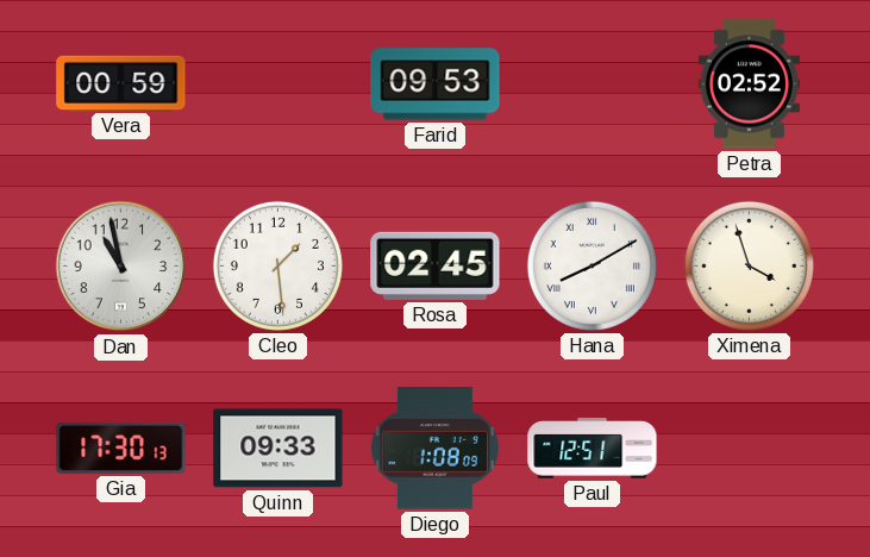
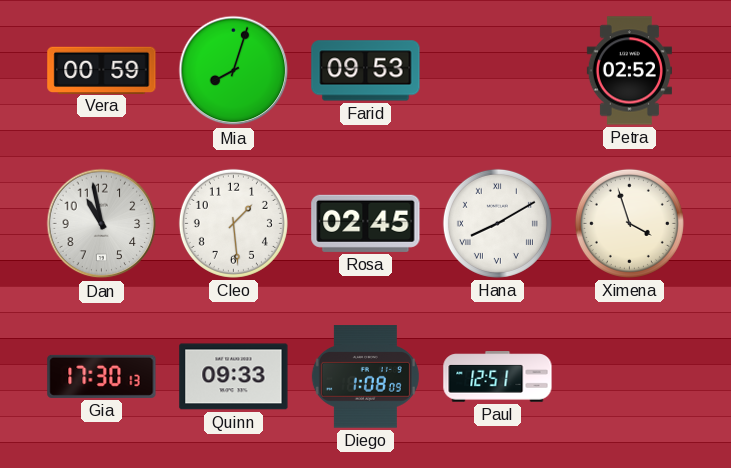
Mia: none -> 8:03 (234, 71)
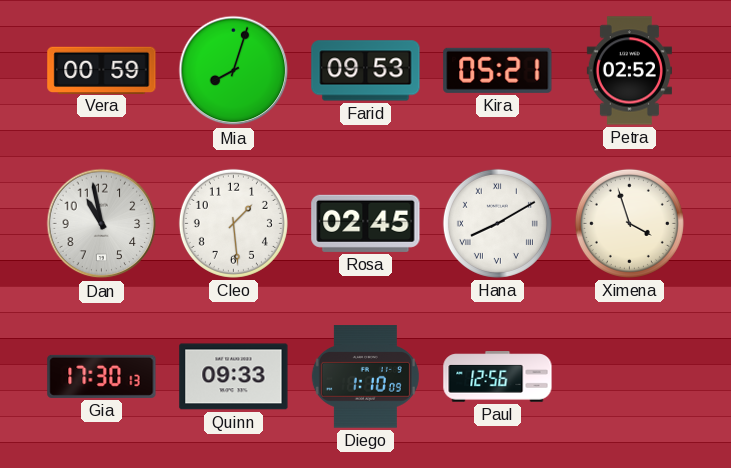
Kira: none -> 05:21 (498, 70)
Diego: 1:08 -> 1:10 (365, 377)
Paul: 12:51 -> 12:56 (498, 377)
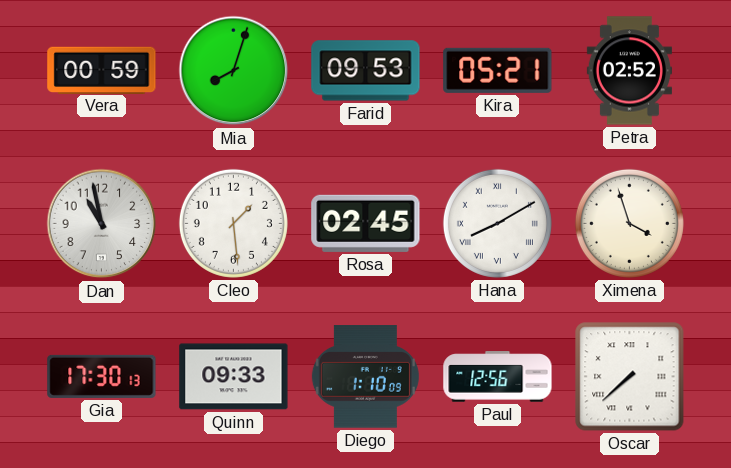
Oscar: none -> 7:38 (630, 377)
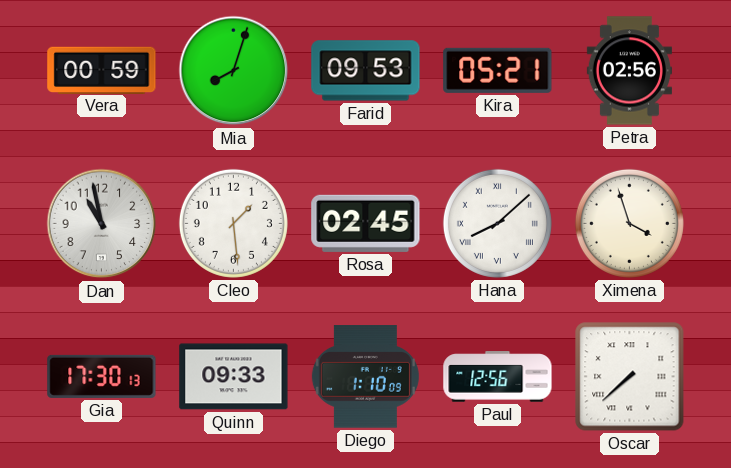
Petra: 02:52 -> 02:56 (629, 71)
Hana: 8:10 -> 8:08 (497, 223)
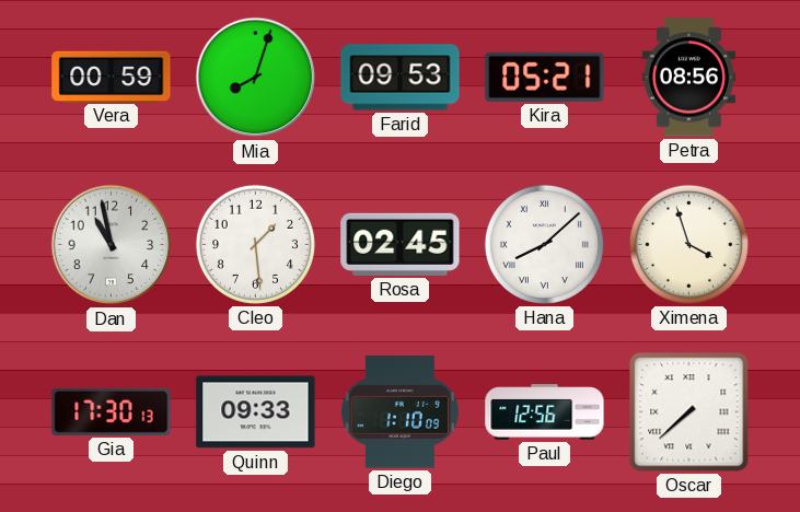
Petra: 02:56 -> 08:56 (688, 78)
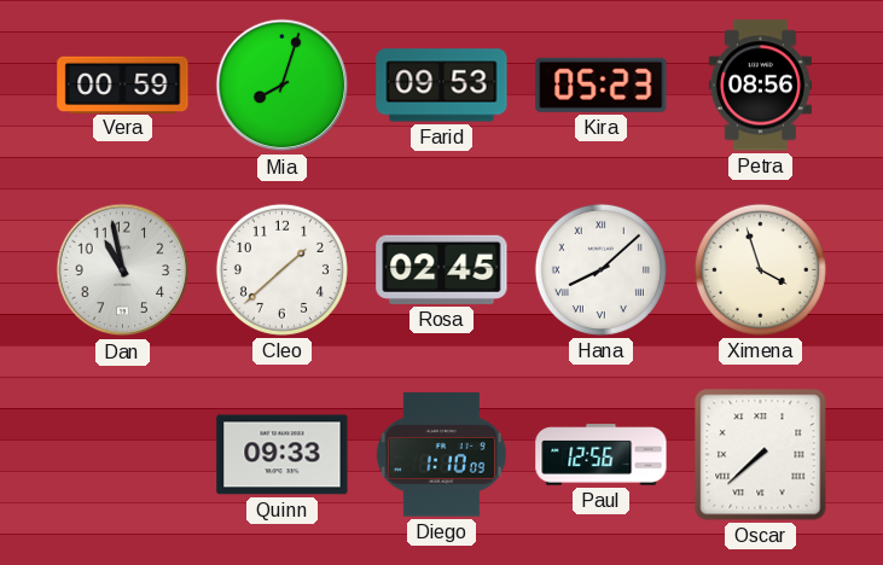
Kira: 05:21 -> 05:23 (602, 85)
Cleo: 1:29 -> 1:38 (281, 269)
Gia: 17:30 -> none (112, 411)
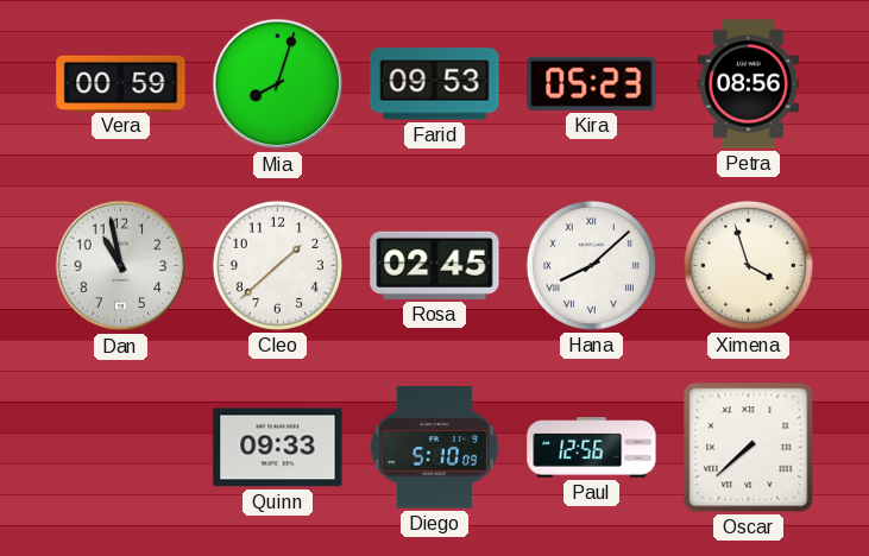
Diego: 1:10 -> 5:10 (434, 448)
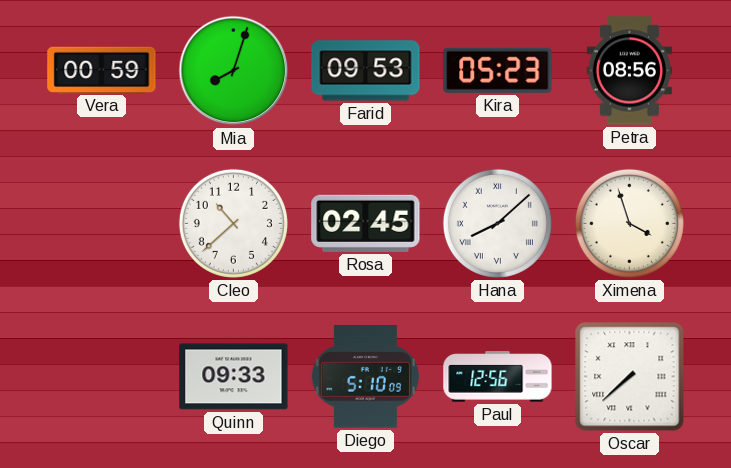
Dan: 10:58 -> none (121, 266)
Cleo: 1:38 -> 10:38 (233, 223)
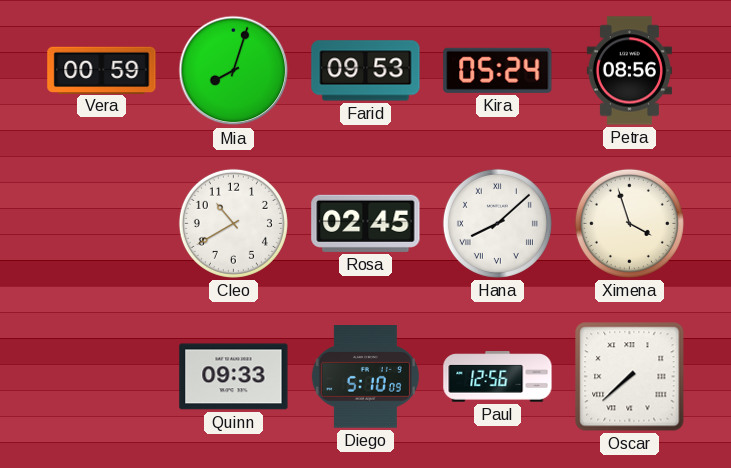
Kira: 05:23 -> 05:24 (498, 70)
Cleo: 10:38 -> 10:40 (233, 223)
